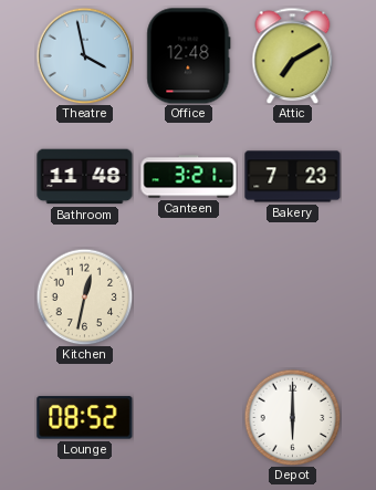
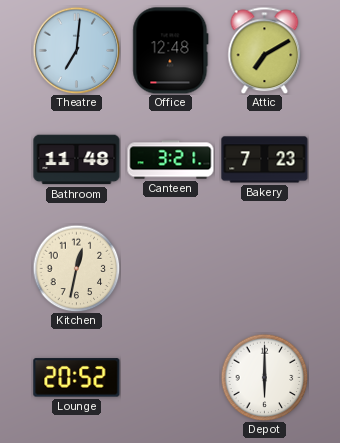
Theatre: 3:58 -> 7:01 (76, 50)
Lounge: 08:52 -> 20:52 (77, 378)
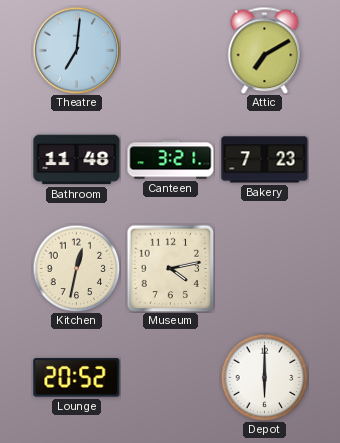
Office: 12:48 -> none (171, 51)
Museum: none -> 4:13 (170, 268)
